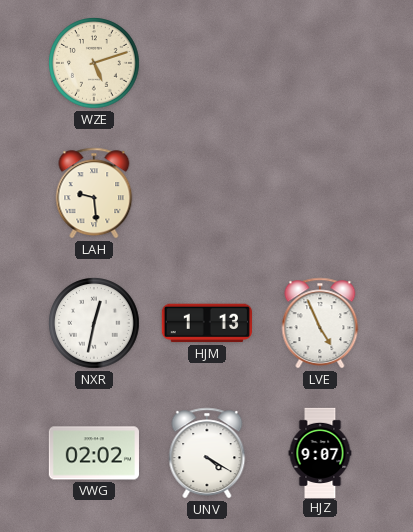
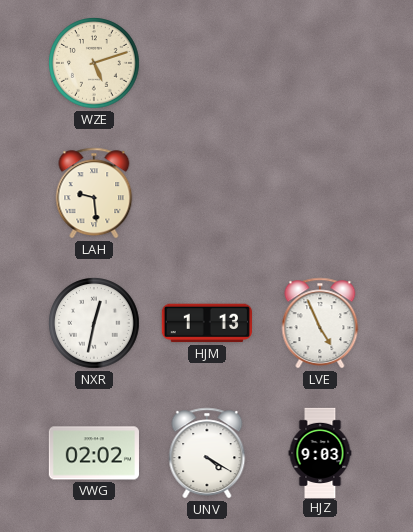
HJZ: 9:07 -> 9:03 (320, 452)
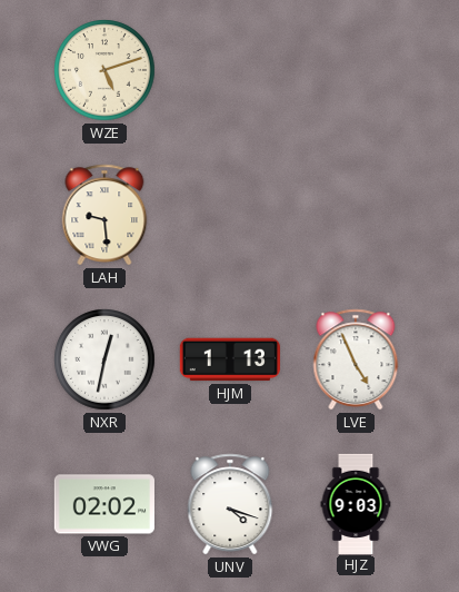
UNV: 4:20 -> 4:18 (230, 504)
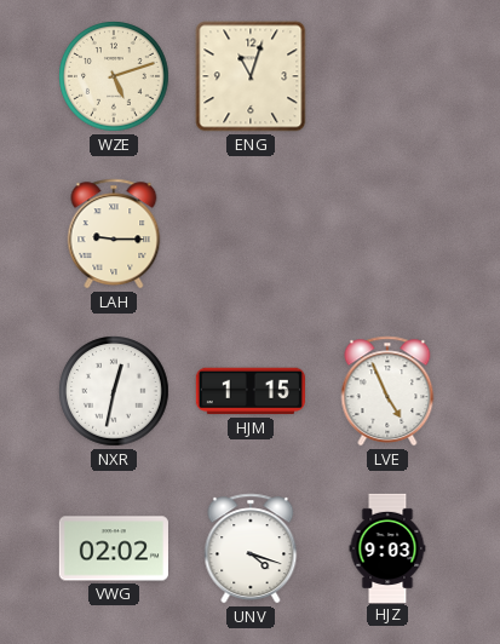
ENG: none -> 11:03 (251, 76)
LAH: 9:29 -> 9:15 (114, 234)
HJM: 1:13 -> 1:15 (251, 391)
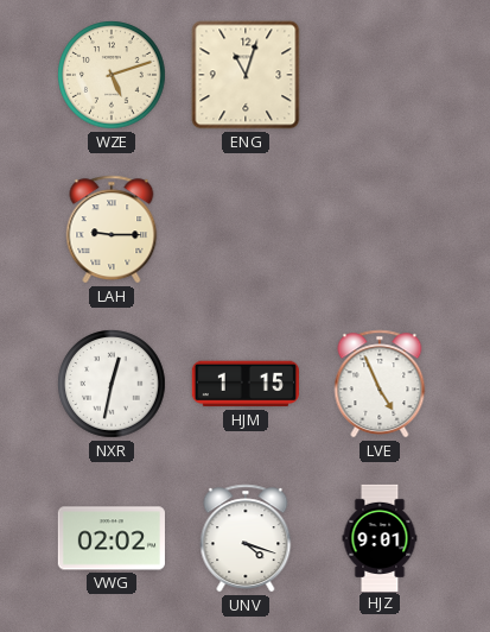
HJZ: 9:03 -> 9:01 (380, 537)
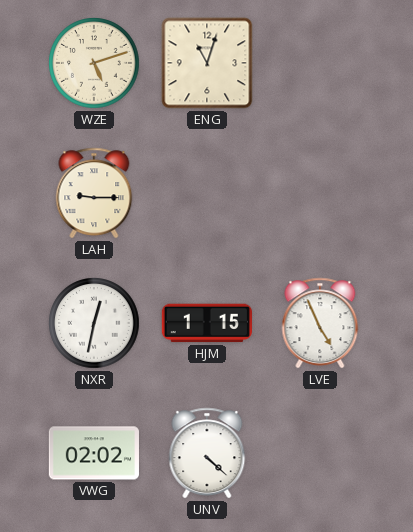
UNV: 4:18 -> 4:22 (207, 453)
HJZ: 9:01 -> none (380, 537)
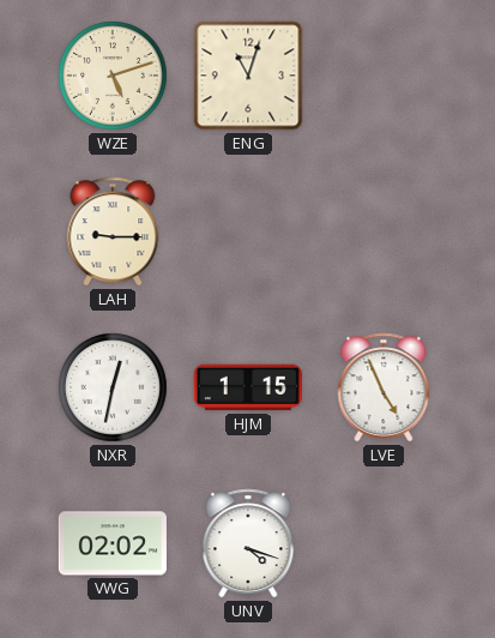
UNV: 4:22 -> 4:18 (248, 543)
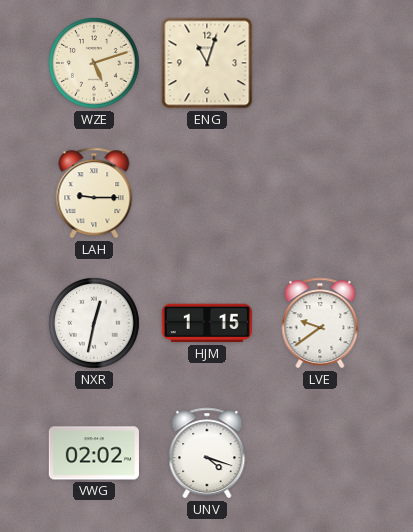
LVE: 4:56 -> 9:39 (320, 323)
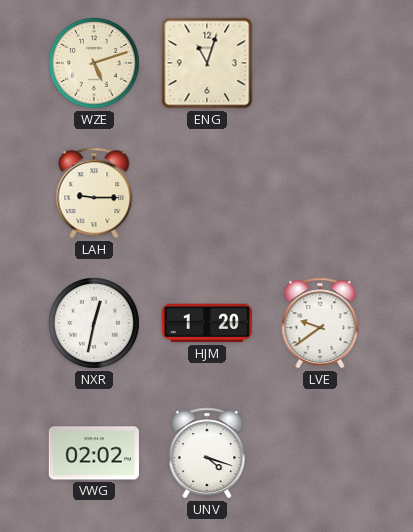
HJM: 1:15 -> 1:20 (207, 323)
